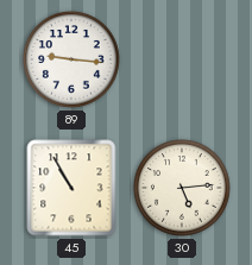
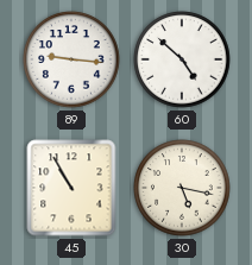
60: none -> 4:52 (182, 59)
30: 5:14 -> 5:17 (182, 188)
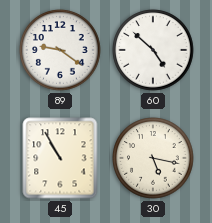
89: 9:16 -> 9:21 (60, 50)
